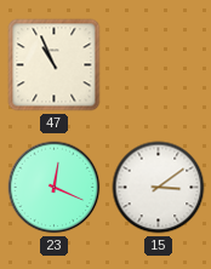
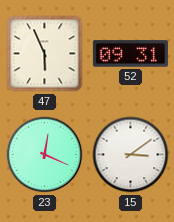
47: 10:56 -> 5:56 (45, 54)
52: none -> 09:31 (130, 54)
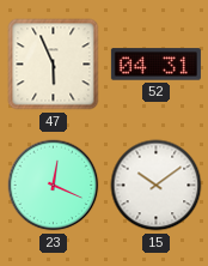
52: 09:31 -> 04:31 (155, 65)
15: 3:09 -> 10:09 (157, 186)
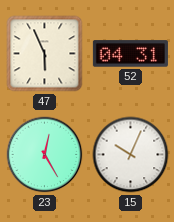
23: 12:19 -> 12:25 (45, 155)
15: 10:09 -> 10:04 (131, 155)
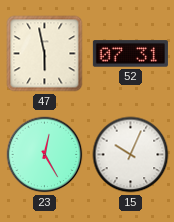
47: 5:56 -> 5:58 (45, 54)
52: 04:31 -> 07:31 (130, 54)
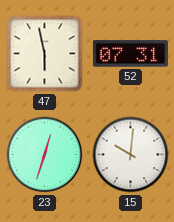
23: 12:25 -> 12:33 (45, 155)
15: 10:04 -> 10:01 (131, 155)
